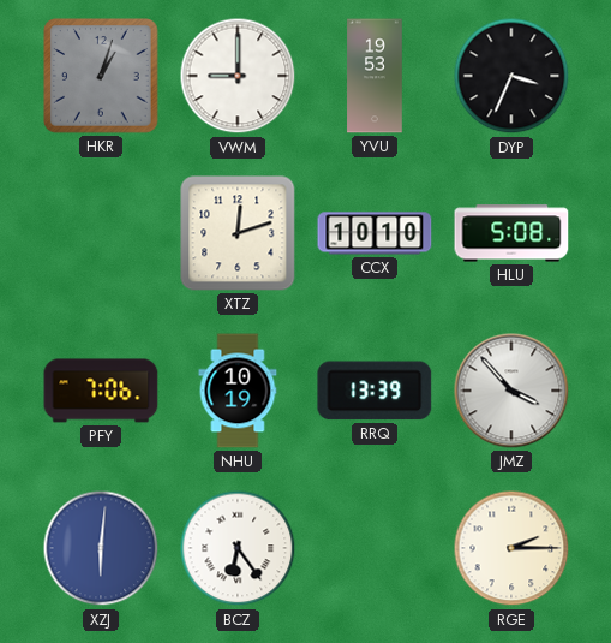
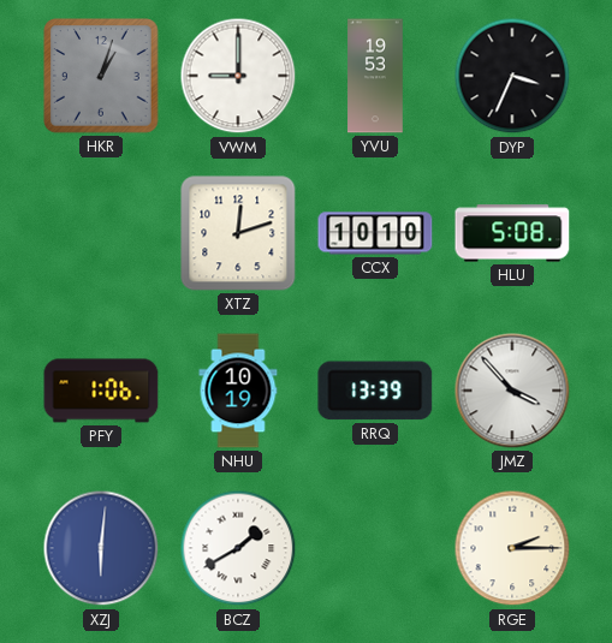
PFY: 7:06 -> 1:06 (101, 391)
BCZ: 6:24 -> 1:40 (238, 548)
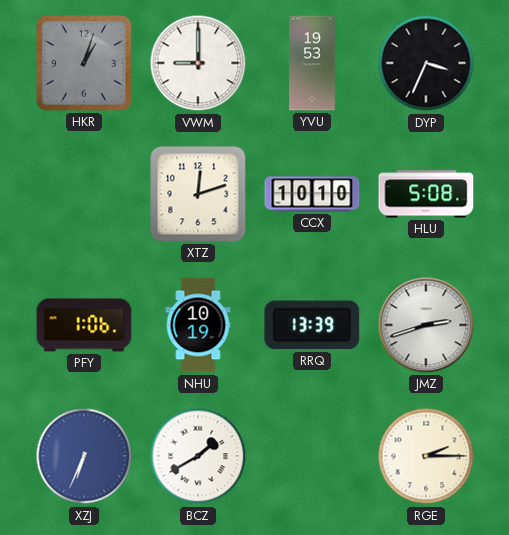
JMZ: 3:53 -> 2:42 (426, 325)
XZJ: 6:01 -> 6:34 (84, 456)
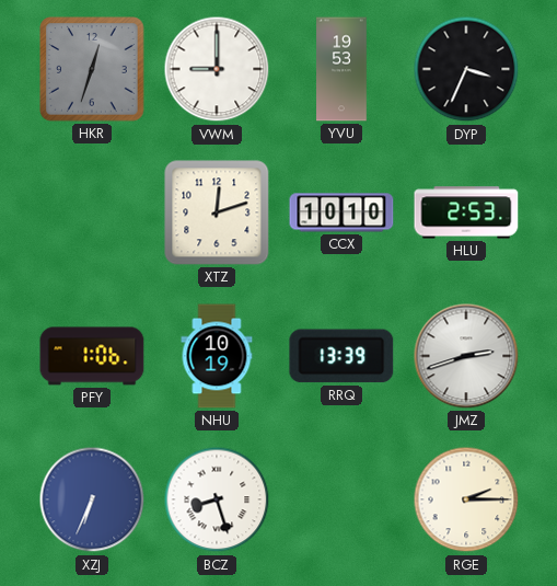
HKR: 1:03 -> 12:33 (93, 70)
HLU: 5:08 -> 2:53 (466, 212)
BCZ: 1:40 -> 8:27 (217, 499)
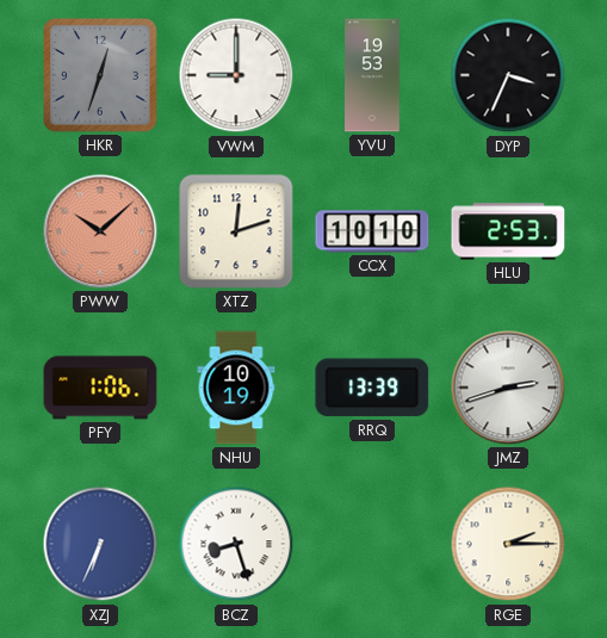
PWW: none -> 10:08 (100, 231)
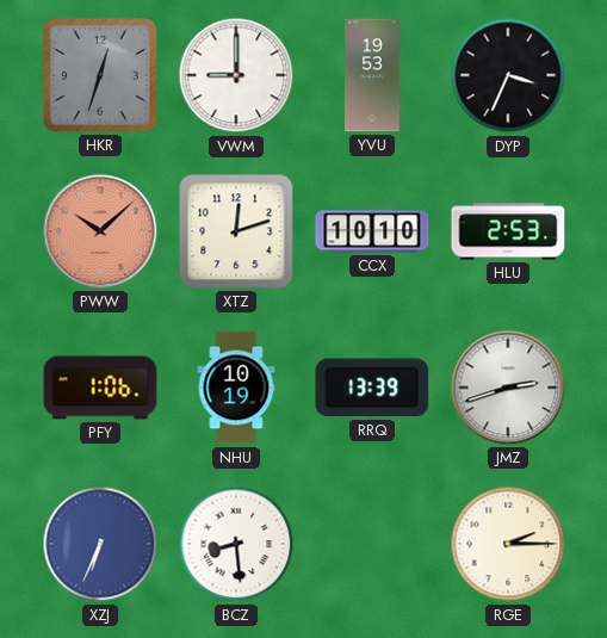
BCZ: 8:27 -> 8:29 (236, 544)
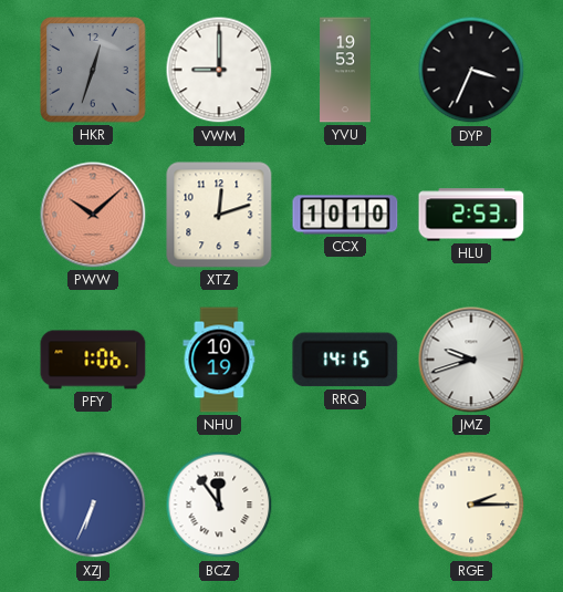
RRQ: 13:39 -> 14:15 (345, 360)
JMZ: 2:42 -> 9:42 (471, 360)
BCZ: 8:29 -> 11:54 (219, 505)
